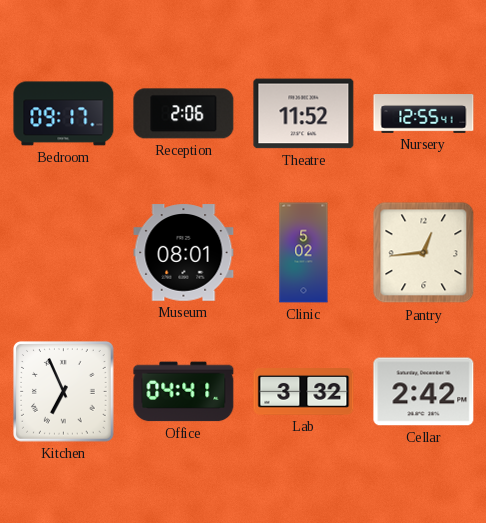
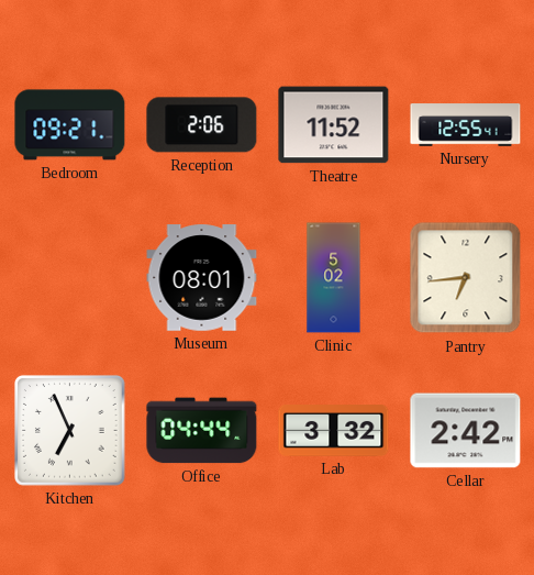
Bedroom: 09:17 -> 09:21 (70, 125)
Pantry: 12:44 -> 6:44 (466, 278)
Office: 04:41 -> 04:44 (202, 431)
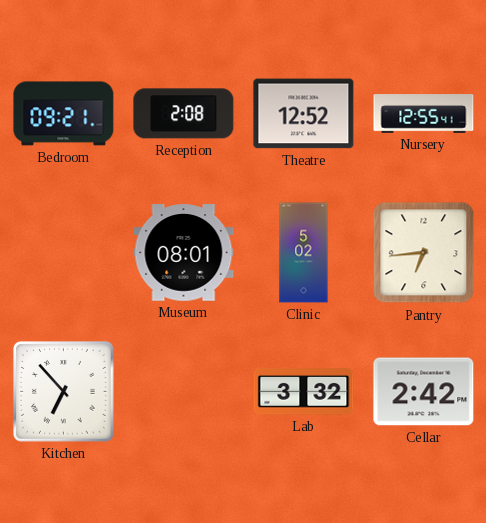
Reception: 2:06 -> 2:08 (184, 114)
Theatre: 11:52 -> 12:52 (304, 114)
Kitchen: 6:56 -> 6:53 (64, 392)
Office: 04:44 -> none (202, 431)
